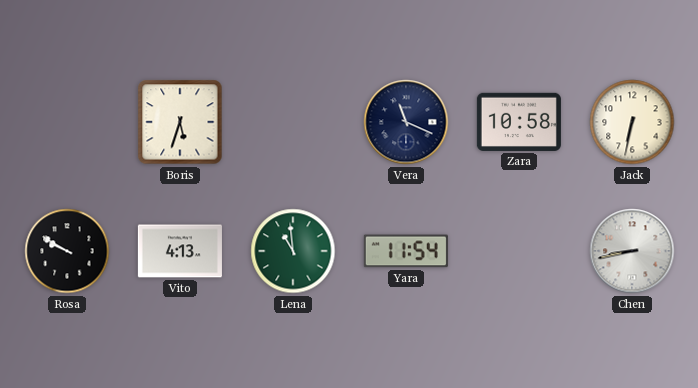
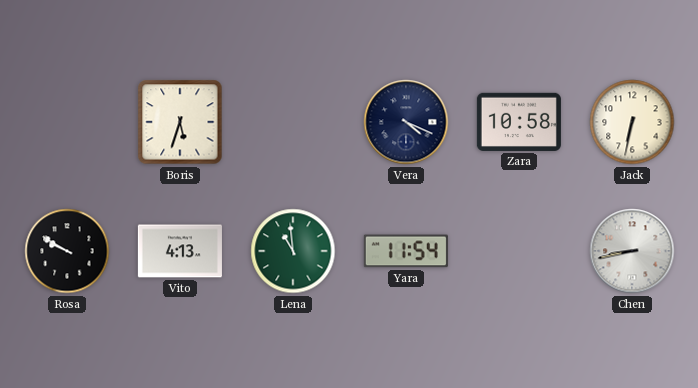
Vera: 11:19 -> 4:19 (406, 122)
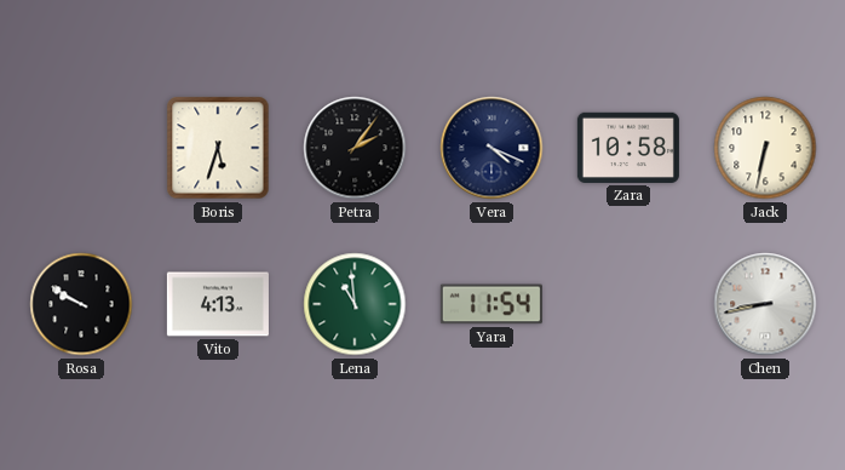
Petra: none -> 2:06 (355, 148)
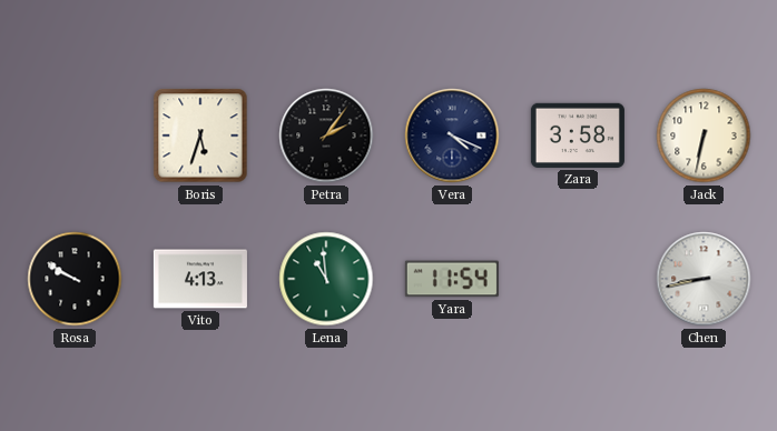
Zara: 10:58 -> 3:58 (578, 136)
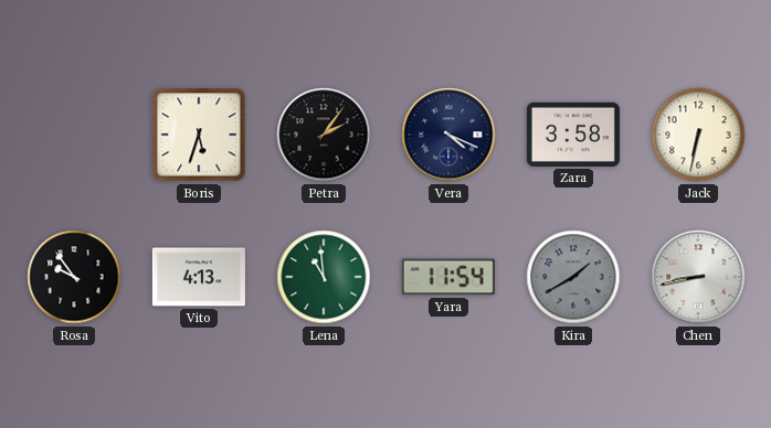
Rosa: 9:50 -> 9:54 (74, 277)
Kira: none -> 1:40 (573, 277)
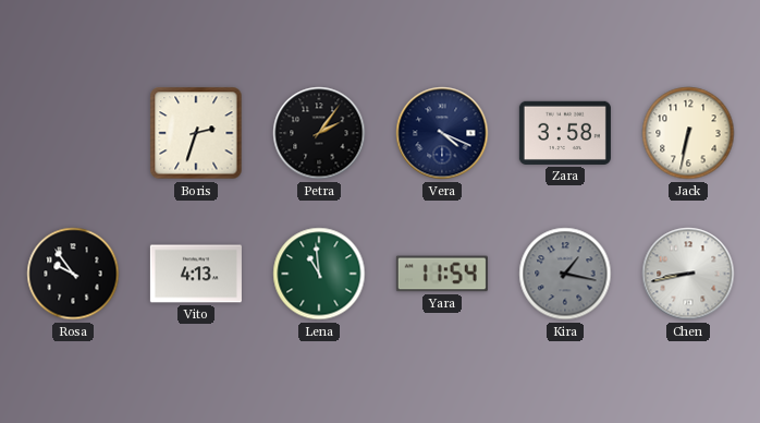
Boris: 5:33 -> 2:33 (196, 133)
Kira: 1:40 -> 1:17 (565, 274)
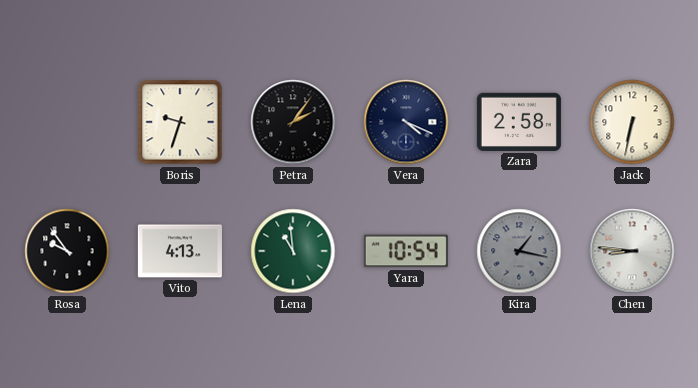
Boris: 2:33 -> 9:33 (180, 122)
Zara: 3:58 -> 2:58 (519, 122)
Yara: 11:54 -> 10:54 (406, 251)
Chen: 8:43 -> 8:46 (632, 251)
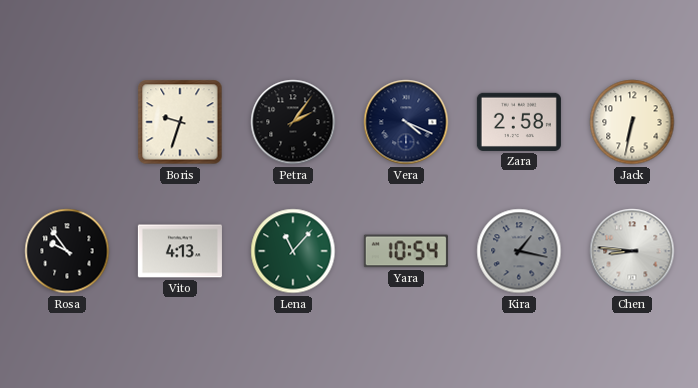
Lena: 10:59 -> 11:07 (293, 251)
